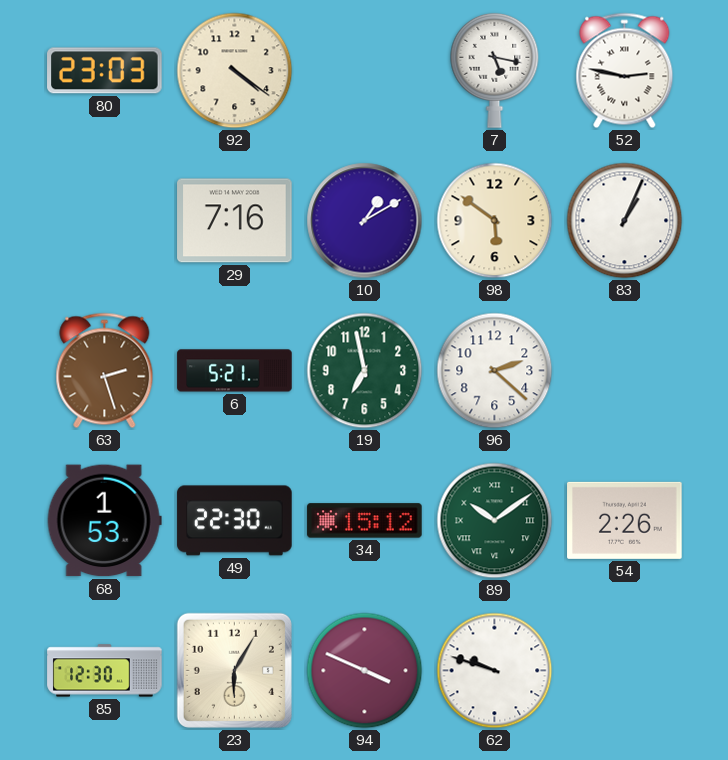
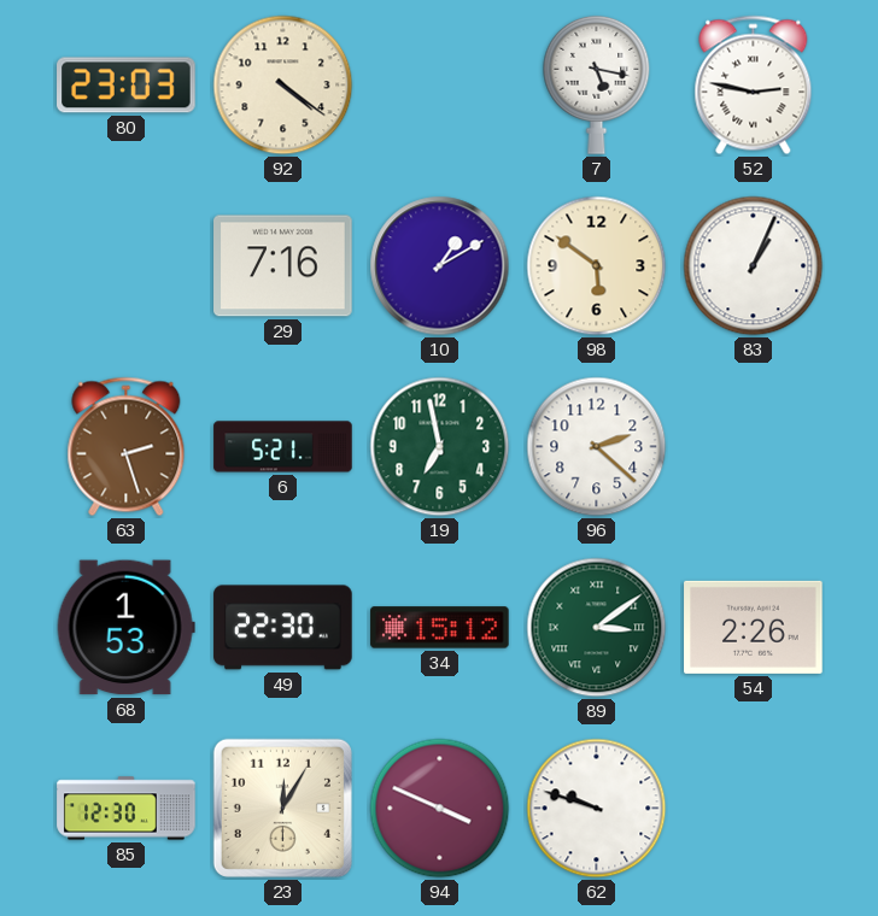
89: 10:09 -> 3:09 (597, 628)
23: 6:05 -> 12:05 (282, 808)
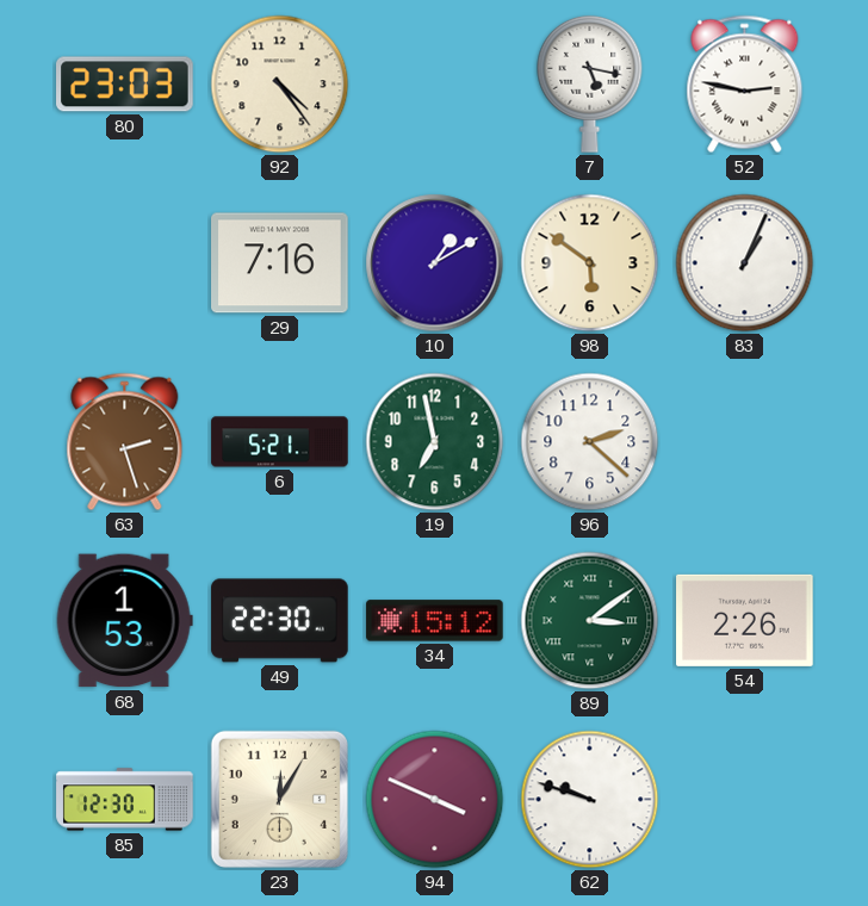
92: 4:21 -> 4:24 (280, 85)
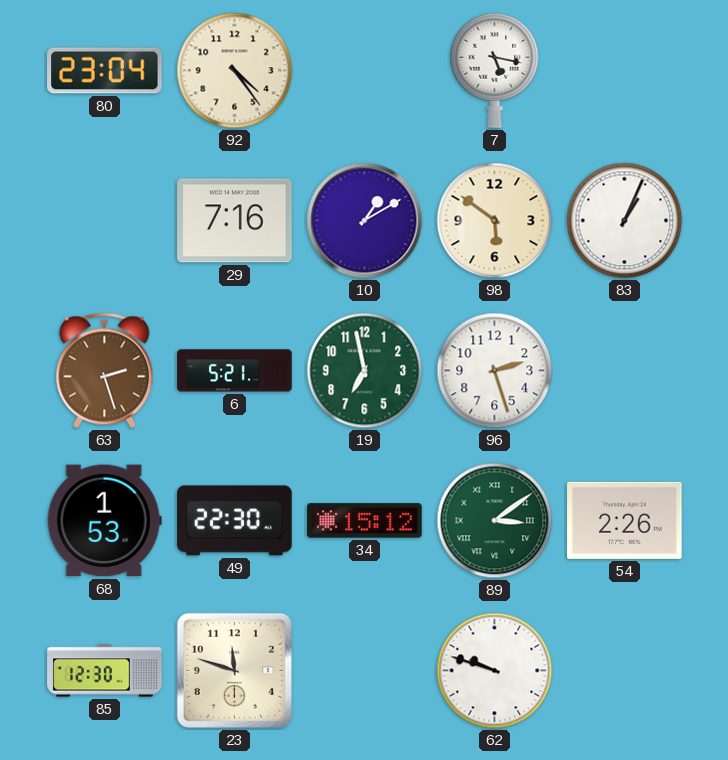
80: 23:03 -> 23:04 (105, 71)
52: 2:47 -> none (745, 85)
96: 2:22 -> 2:27 (495, 371)
23: 12:05 -> 11:48 (234, 670)
94: 3:49 -> none (435, 800)
